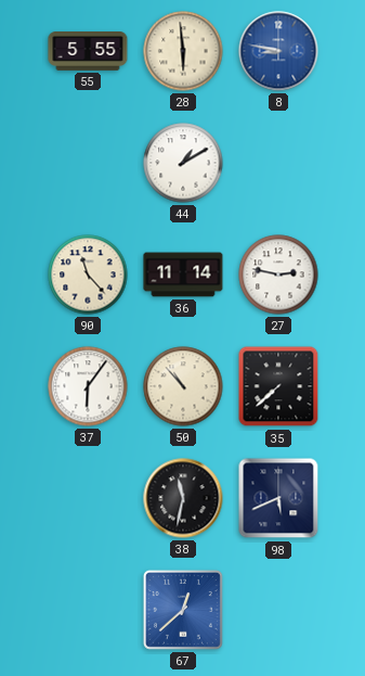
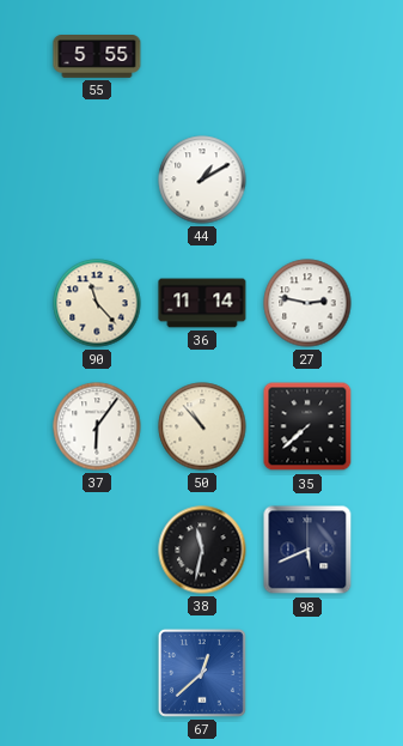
28: 5:59 -> none (183, 51)
8: 8:47 -> none (278, 51)
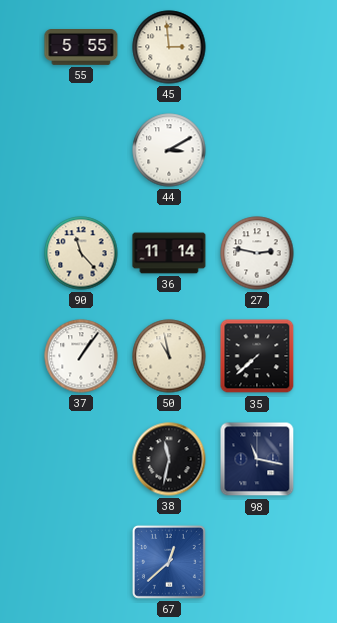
45: none -> 2:59 (169, 47)
44: 1:10 -> 3:10 (169, 150)
37: 6:06 -> 1:06 (81, 356)
50: 10:53 -> 10:58 (169, 356)
98: 5:41 -> 11:17 (257, 459)
